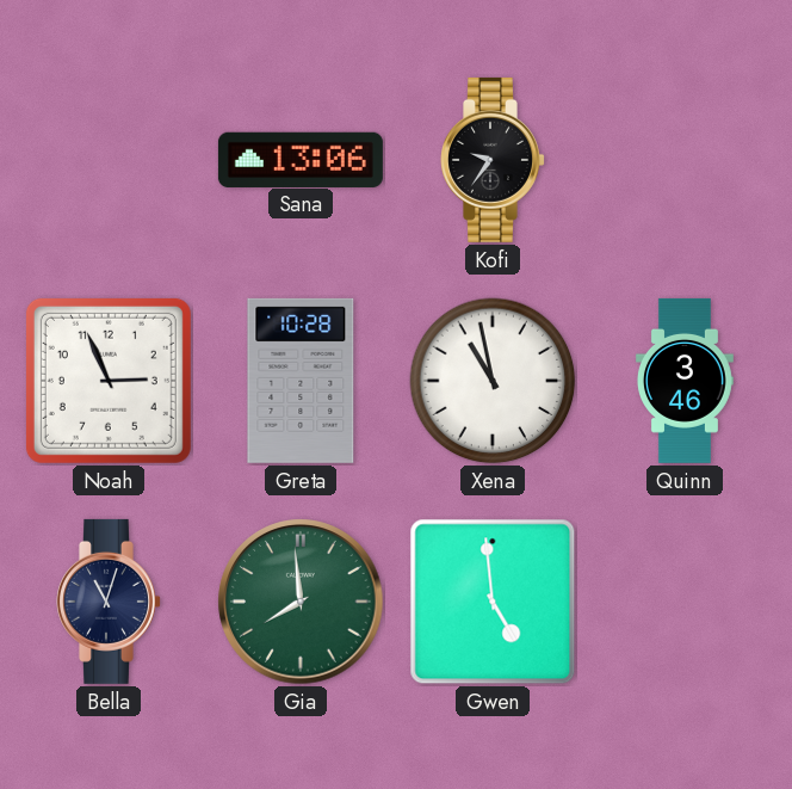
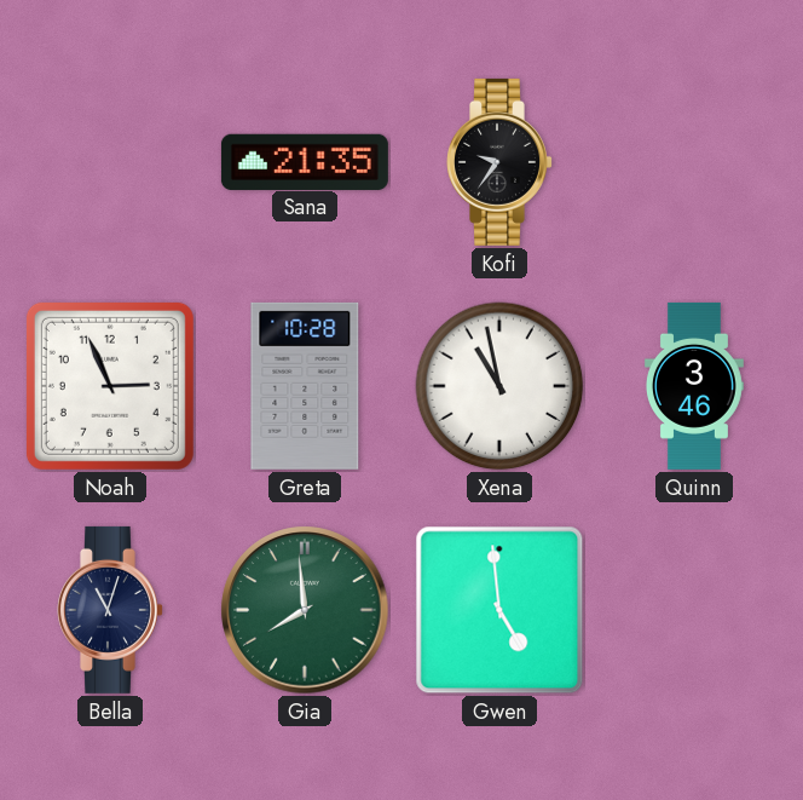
Sana: 13:06 -> 21:35 (305, 161)
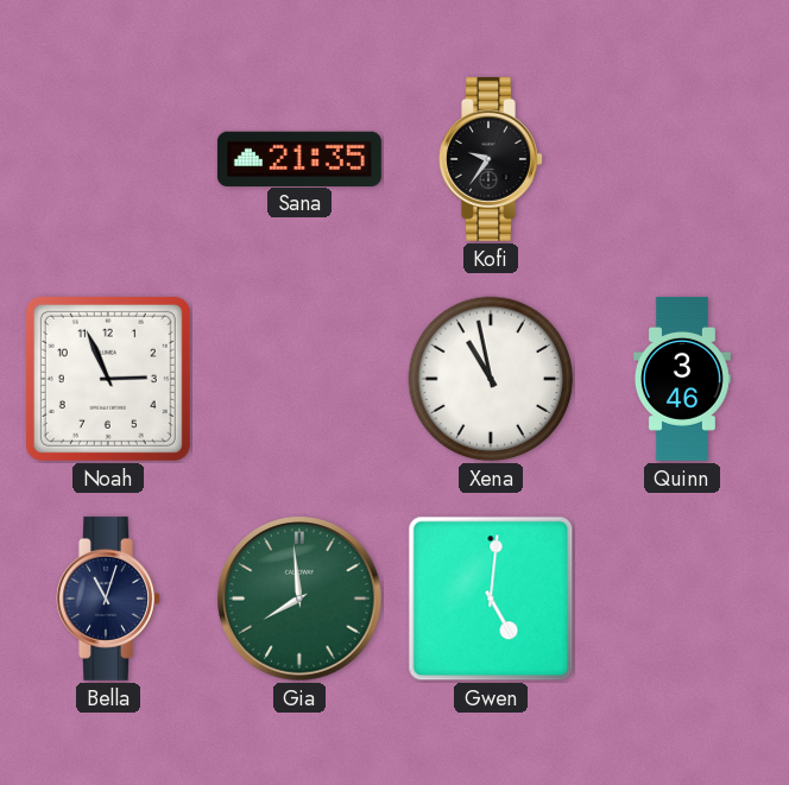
Greta: 10:28 -> none (305, 386)
Gwen: 4:59 -> 5:01 (491, 599)
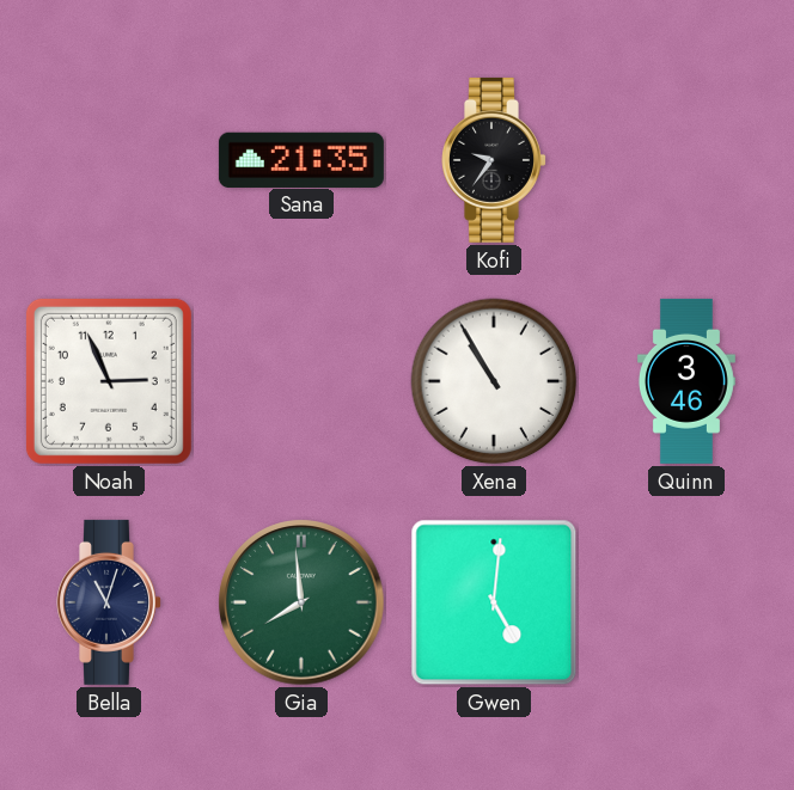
Xena: 10:58 -> 10:55 (494, 381)
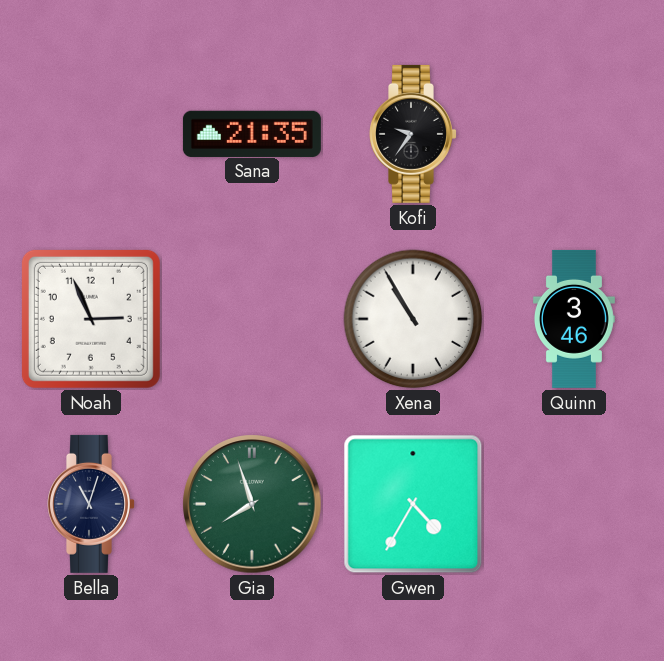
Gia: 7:59 -> 7:57 (252, 504)
Gwen: 5:01 -> 4:35 (413, 504)
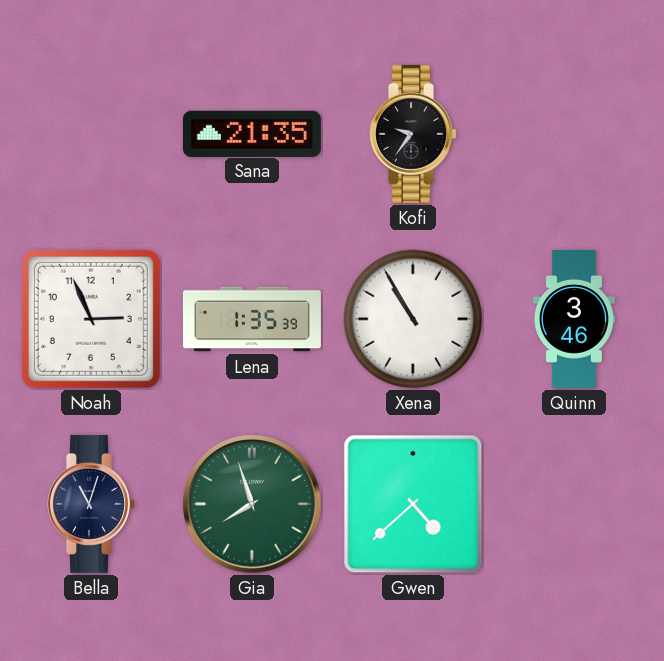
Lena: none -> 1:35 (252, 319)
Gwen: 4:35 -> 4:38 (413, 504)
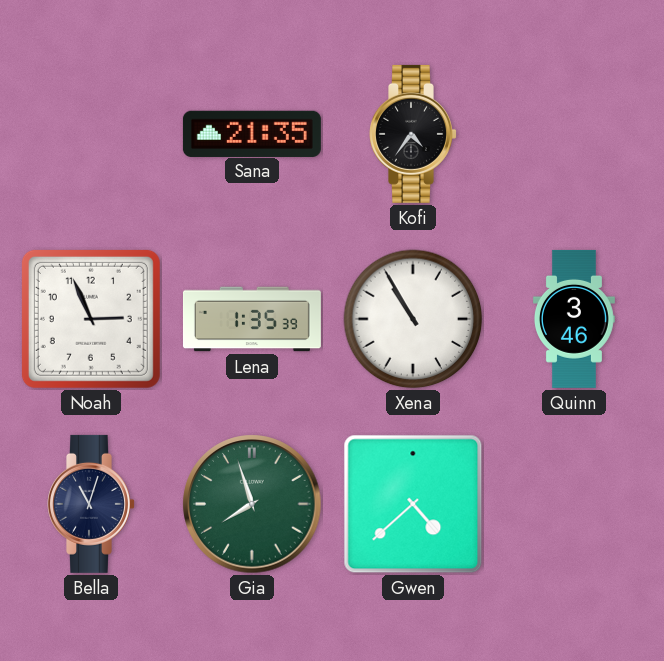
Kofi: 9:36 -> 4:36 (414, 134)
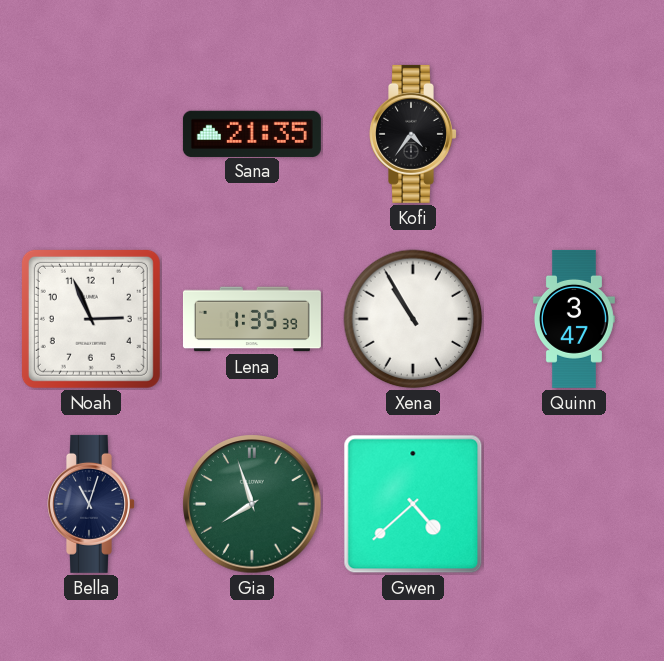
Quinn: 3:46 -> 3:47 (574, 319)
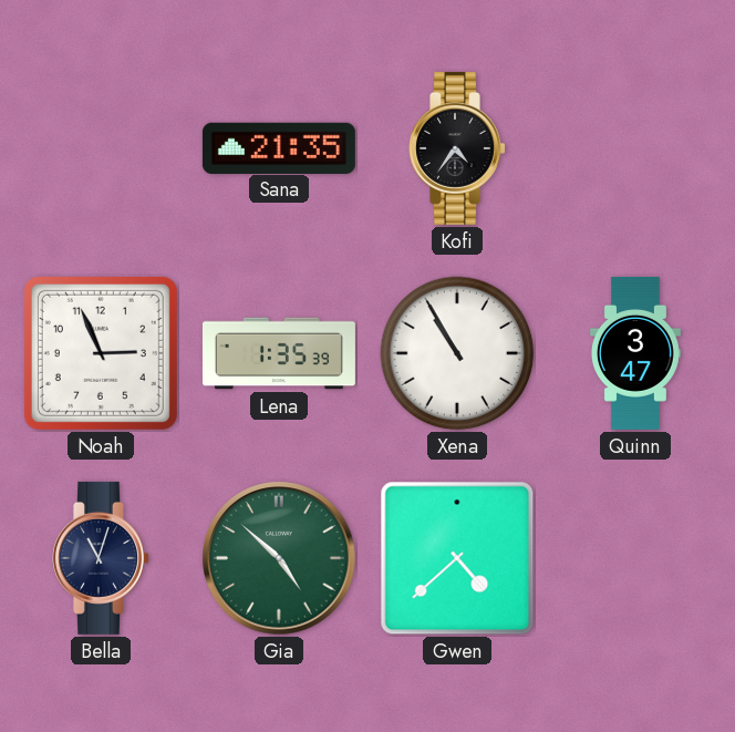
Gia: 7:57 -> 4:52 (279, 558)
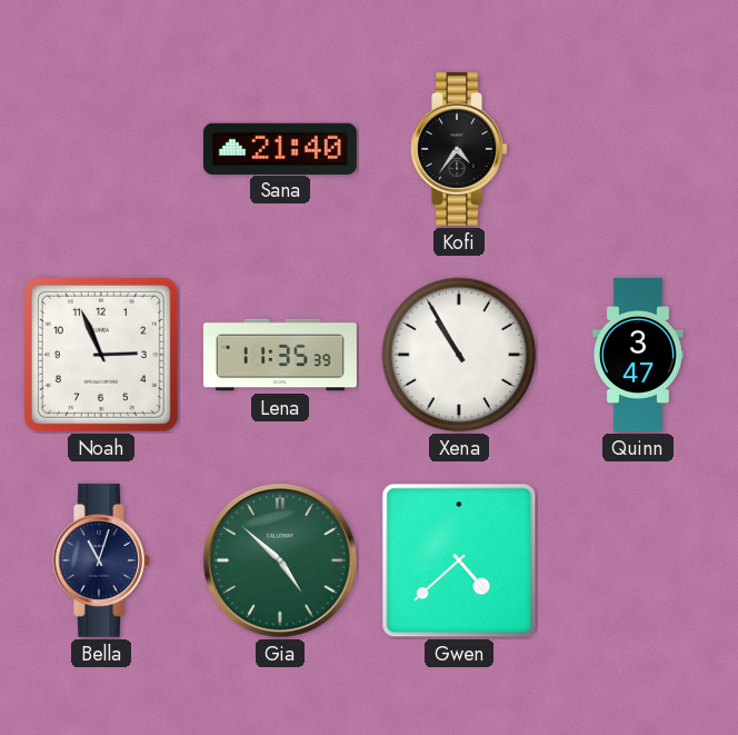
Sana: 21:35 -> 21:40 (280, 148)
Lena: 1:35 -> 11:35 (280, 355)
